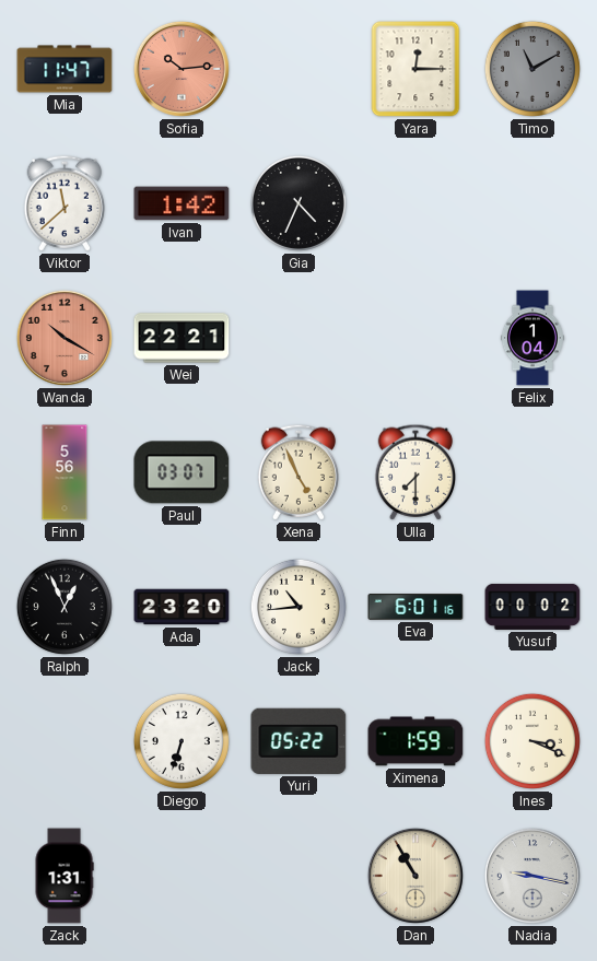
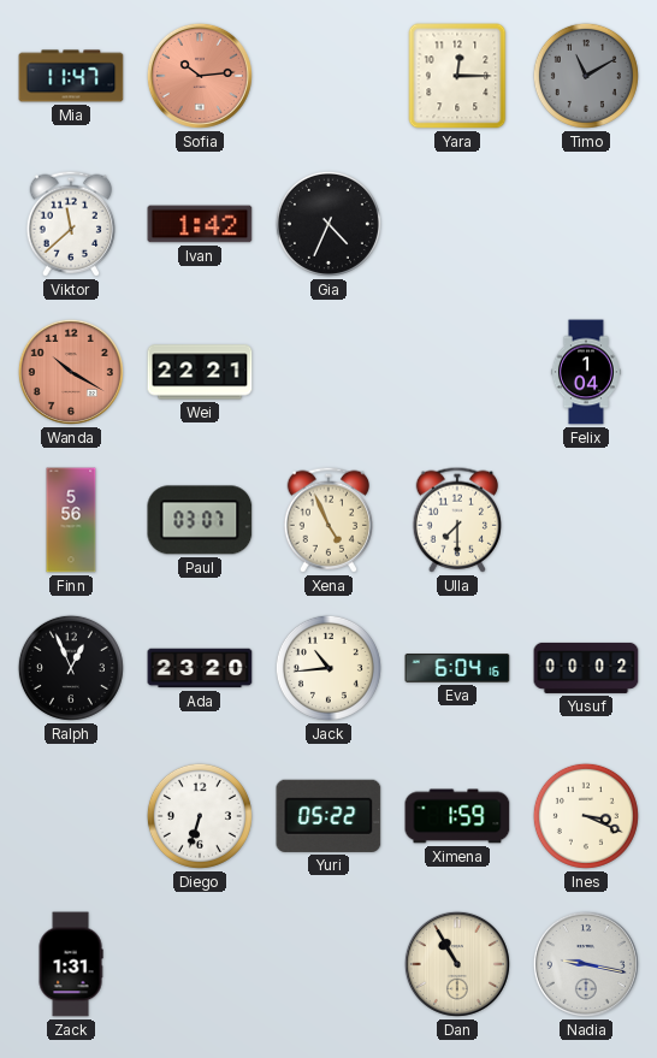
Eva: 6:01 -> 6:04 (457, 668)
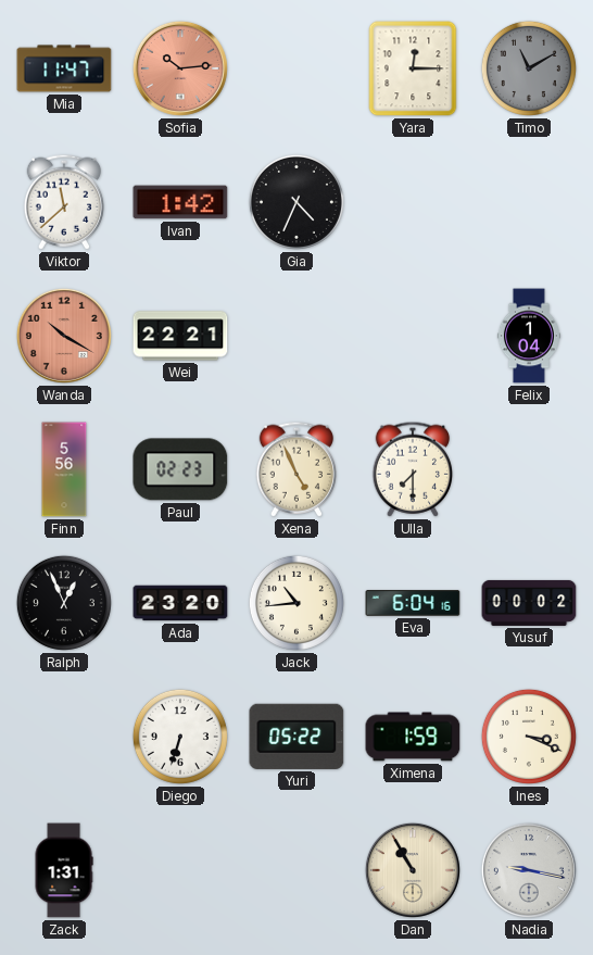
Paul: 03:07 -> 02:23 (180, 469)
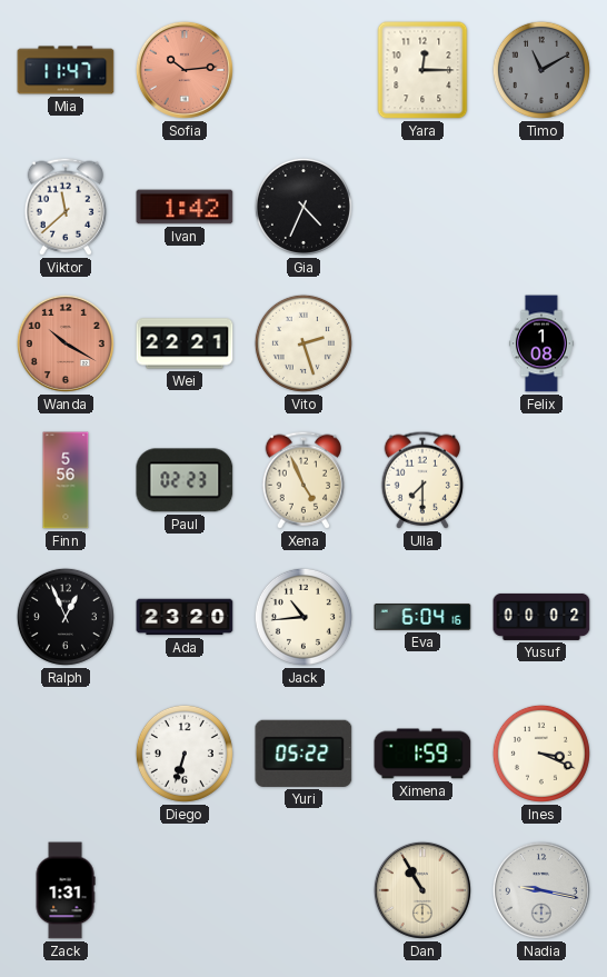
Vito: none -> 2:27 (303, 343)
Felix: 1:04 -> 1:08 (541, 343)
